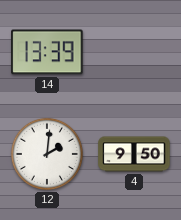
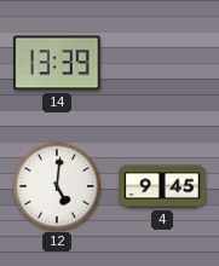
12: 2:01 -> 5:01 (57, 186)
4: 9:50 -> 9:45 (162, 186)
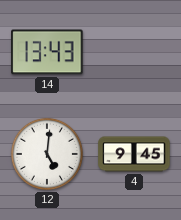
14: 13:39 -> 13:43 (47, 52)
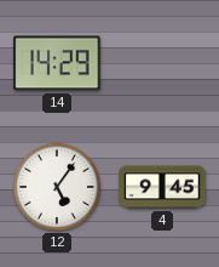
14: 13:43 -> 14:29 (57, 63)
12: 5:01 -> 5:06 (57, 187)
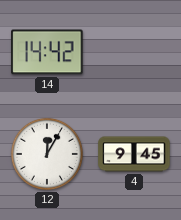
14: 14:29 -> 14:42 (47, 52)
12: 5:06 -> 12:05 (47, 154)
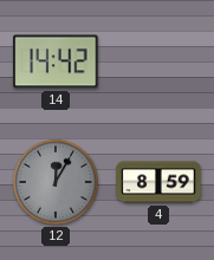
12 dial: white -> grey (56, 182)
4: 9:45 -> 8:59 (158, 182)
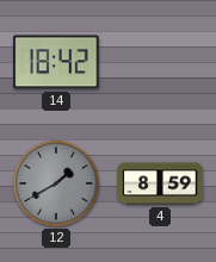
14: 14:42 -> 18:42 (56, 62)
12: 12:05 -> 1:40 (56, 183)
